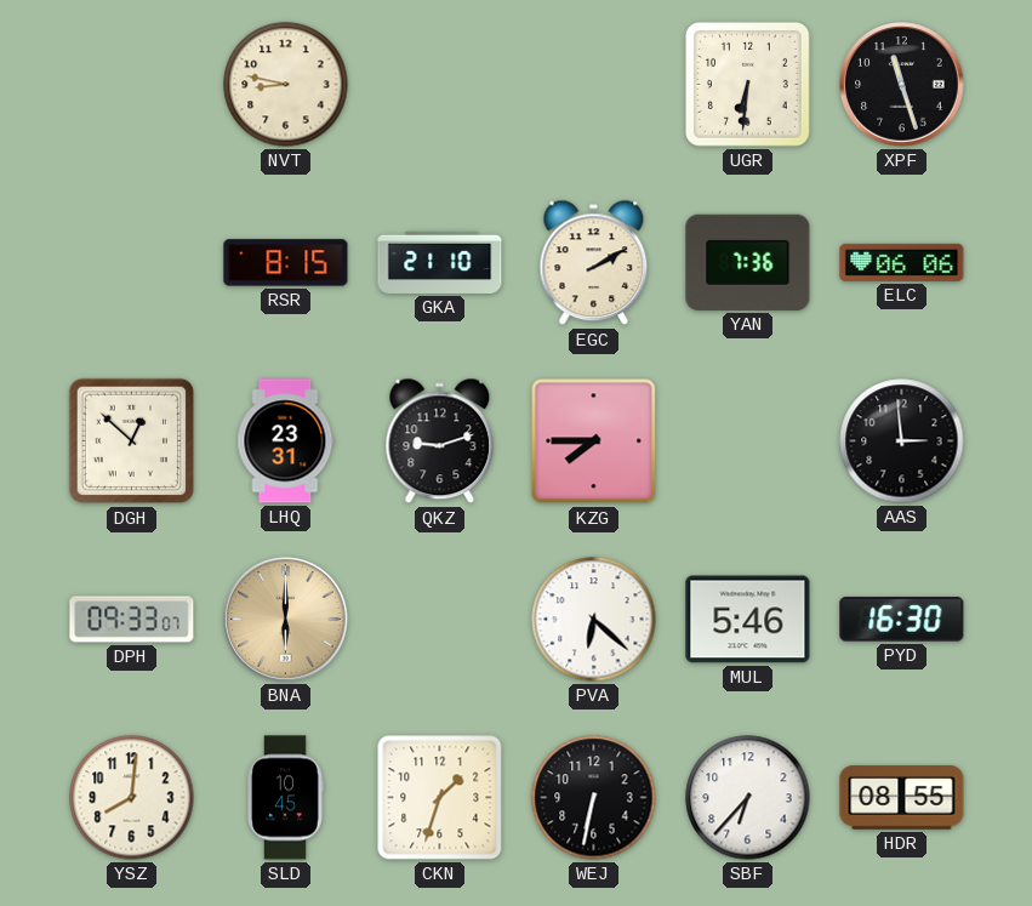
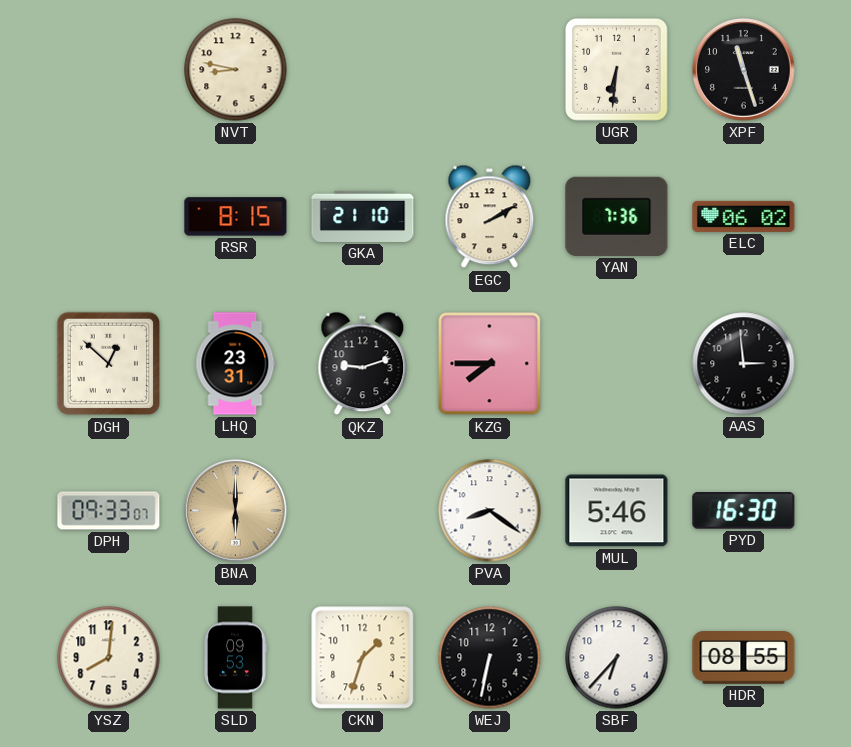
ELC: 06:06 -> 06:02 (744, 216)
PVA: 6:22 -> 8:21 (490, 511)
SLD: 10:45 -> 09:53 (236, 658)
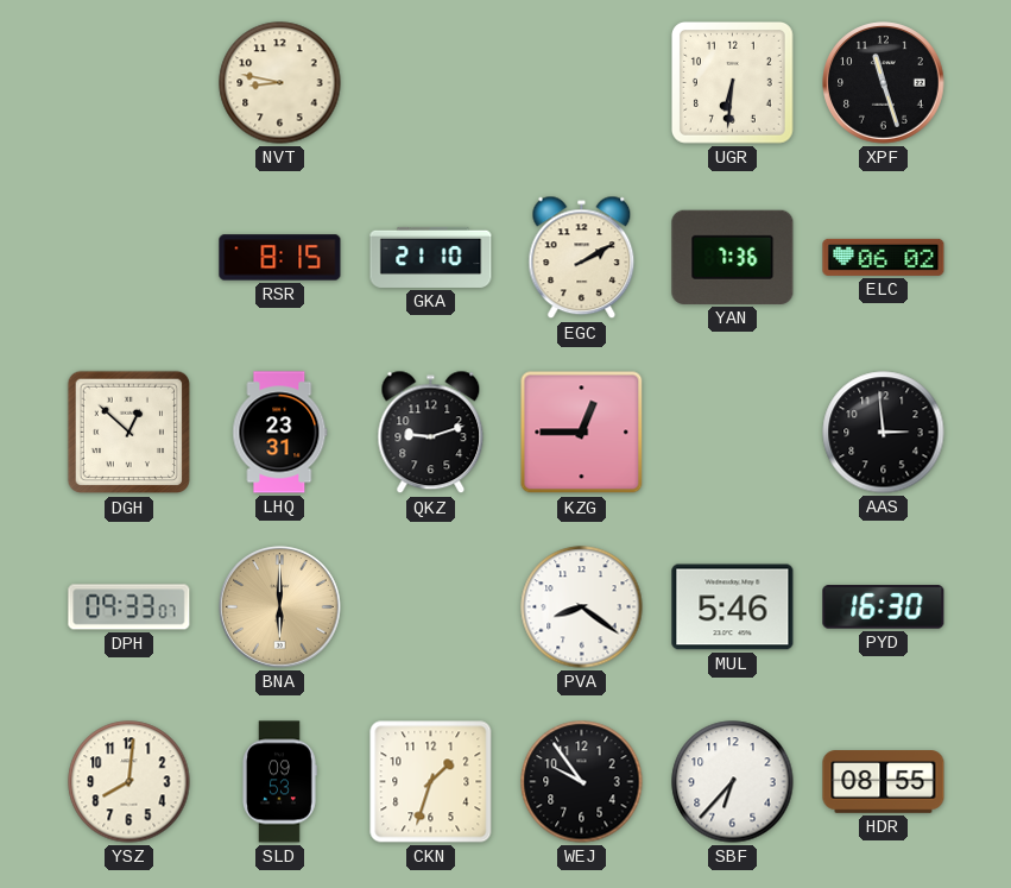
KZG: 7:45 -> 12:45 (582, 433)
WEJ: 6:32 -> 9:54 (582, 782)
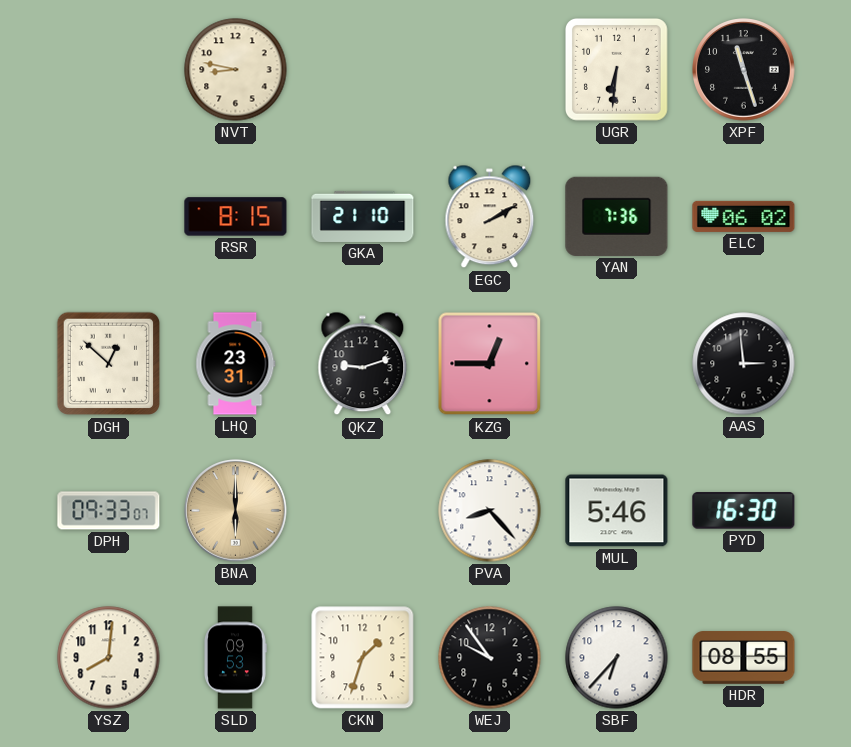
PVA: 8:21 -> 8:23 (490, 511)
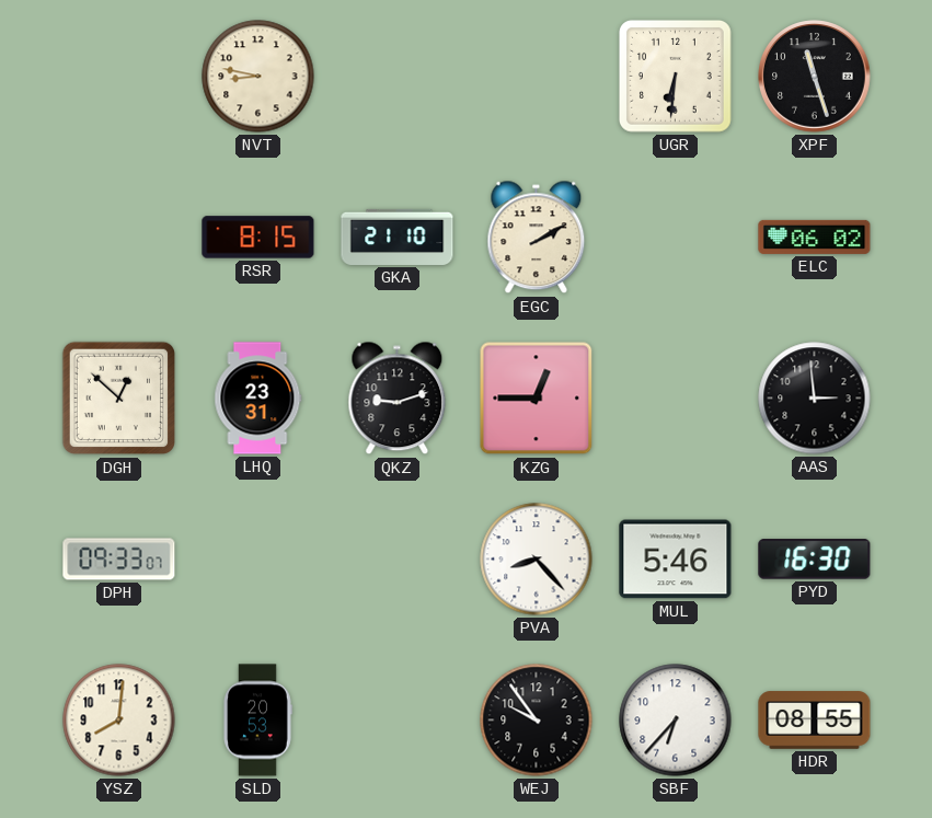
YAN: 7:36 -> none (617, 216)
BNA: 6:00 -> none (236, 511)
SLD: 09:53 -> 20:53 (258, 721)
CKN: 1:33 -> none (363, 658)
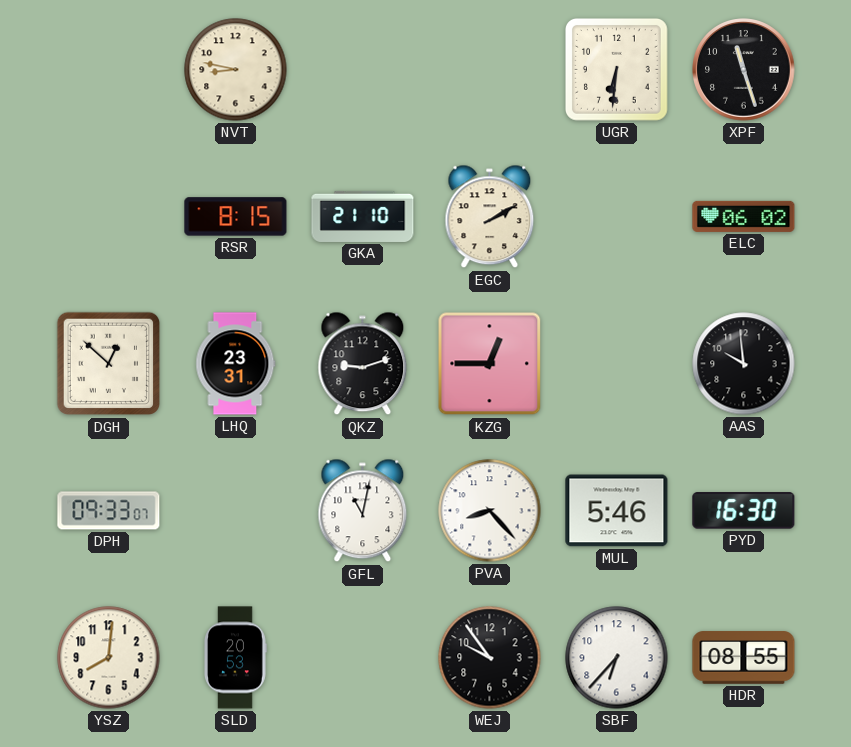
AAS: 2:59 -> 9:59 (744, 364)
GFL: none -> 11:02 (363, 511)
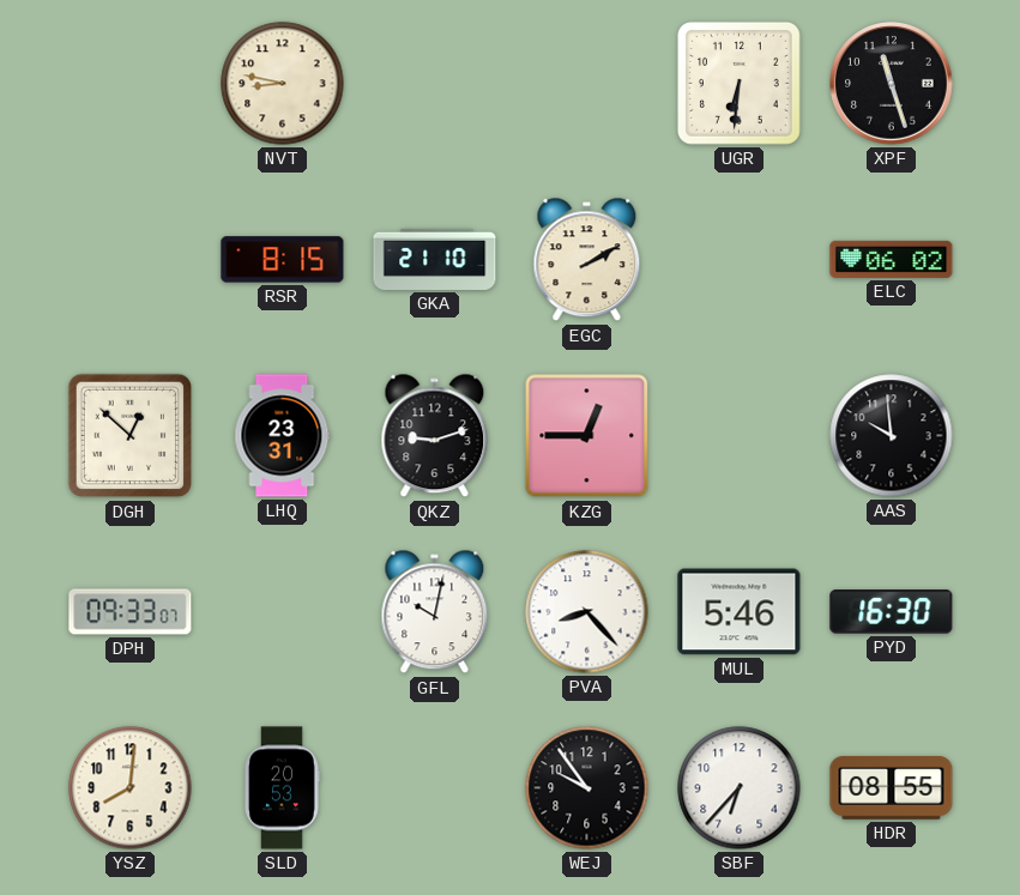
GFL: 11:02 -> 10:02 (435, 612)
